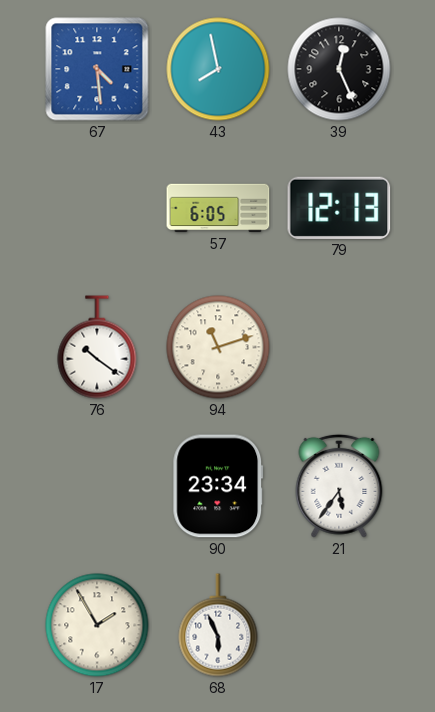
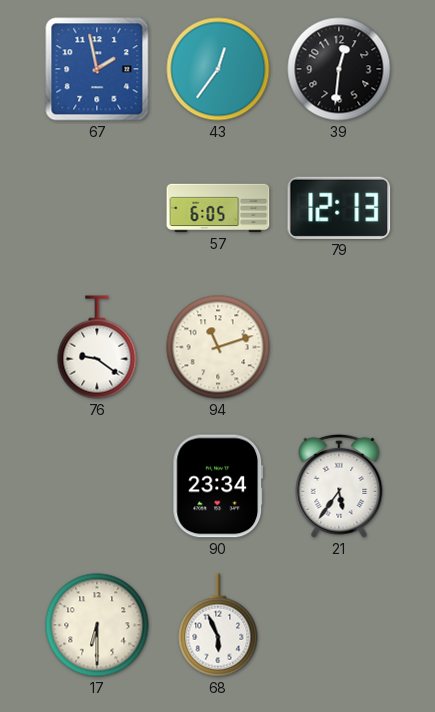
67: 4:29 -> 1:58 (97, 69)
43: 7:58 -> 12:36 (218, 69)
39: 12:26 -> 12:31 (339, 69)
76: 10:21 -> 9:21 (97, 347)
17: 1:55 -> 6:30 (97, 625)
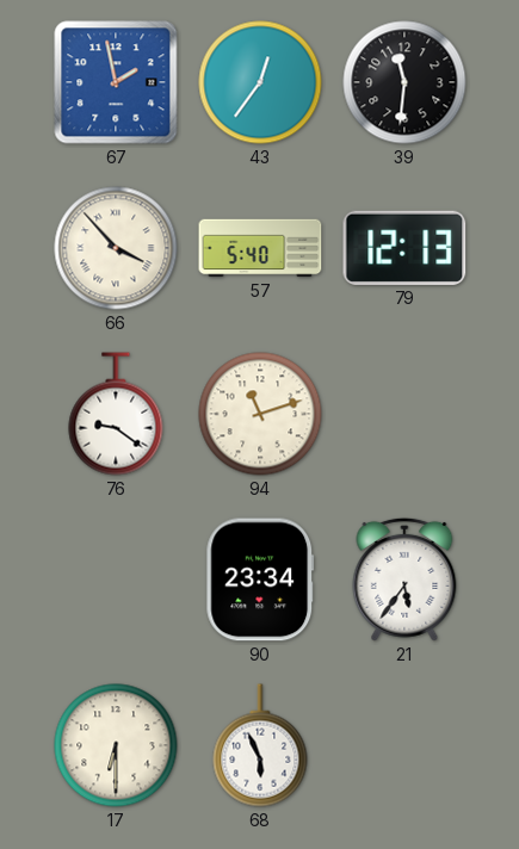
39: 12:31 -> 11:31 (404, 82)
66: none -> 3:53 (116, 248)
57: 6:05 -> 5:40 (260, 248)
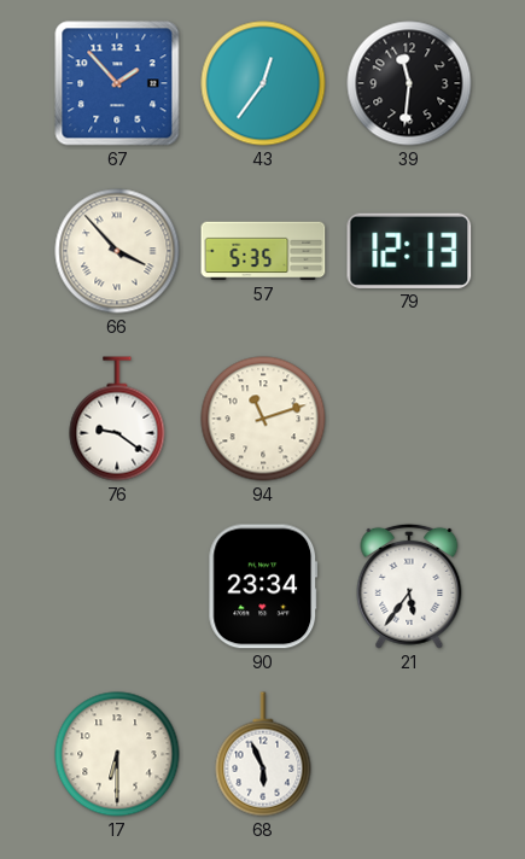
67: 1:58 -> 1:53 (117, 83)
57: 5:40 -> 5:35 (263, 251)
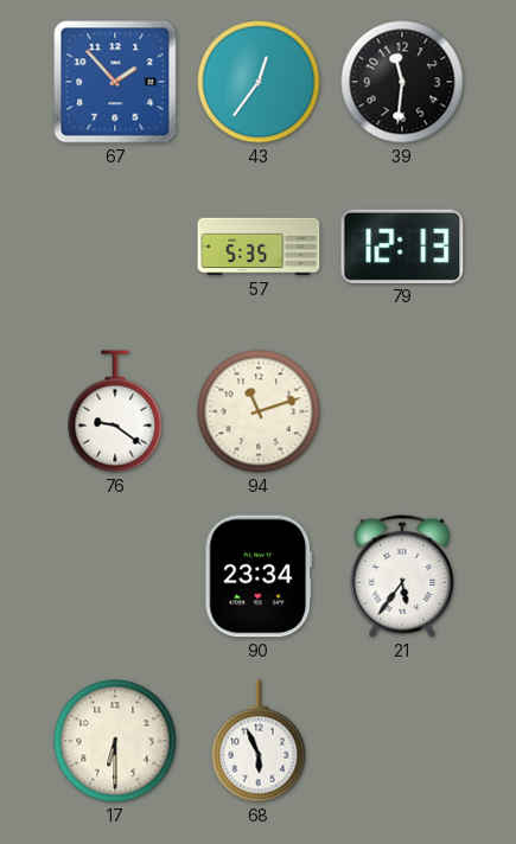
66: 3:53 -> none (117, 251)
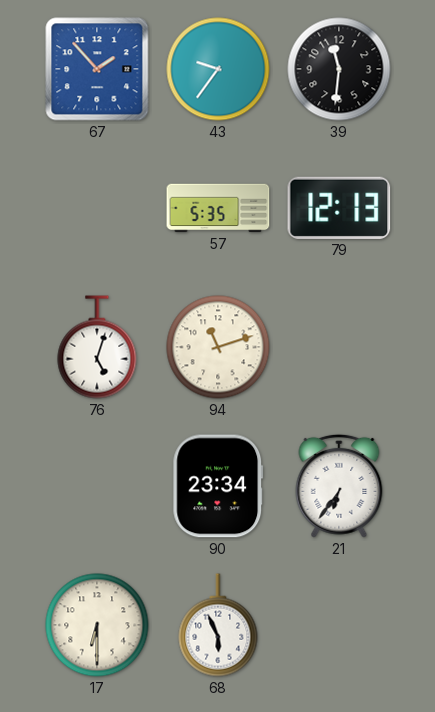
43: 12:36 -> 9:36 (218, 69)
76: 9:21 -> 5:03 (97, 347)
21: 5:36 -> 6:36 (339, 486)
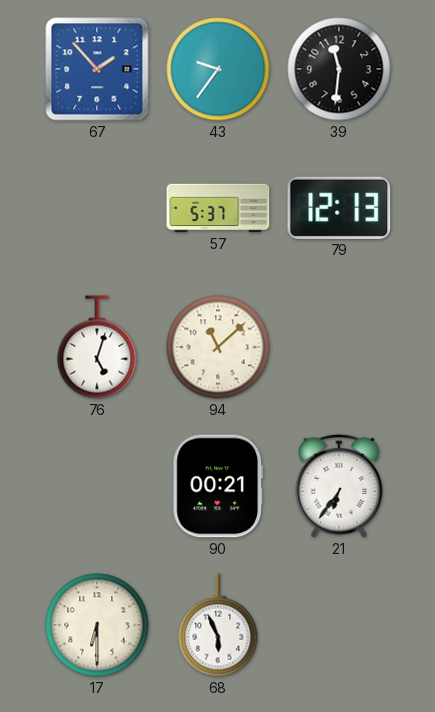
57: 5:35 -> 5:37 (218, 208)
94: 11:12 -> 11:08 (218, 347)
90: 23:34 -> 00:21 (218, 486)
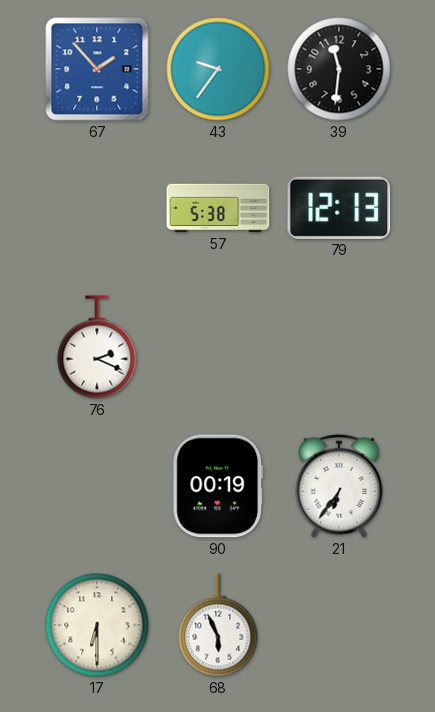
57: 5:37 -> 5:38 (218, 208)
76: 5:03 -> 2:19 (97, 347)
94: 11:08 -> none (218, 347)
90: 00:21 -> 00:19 (218, 486)
